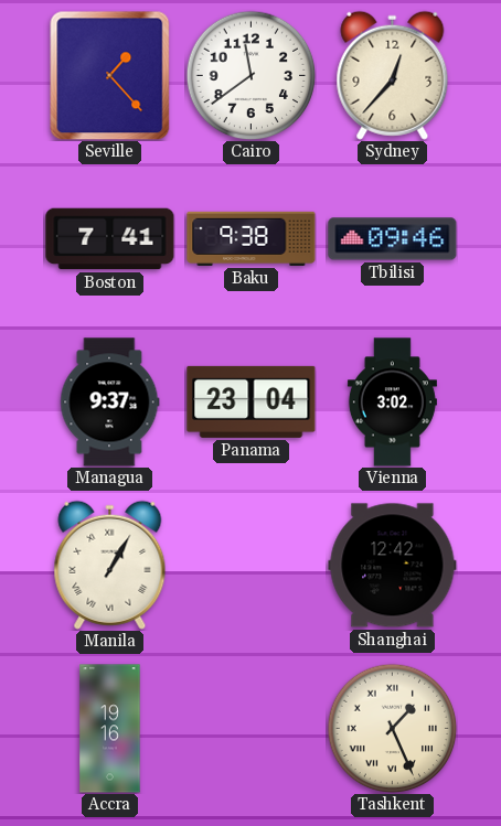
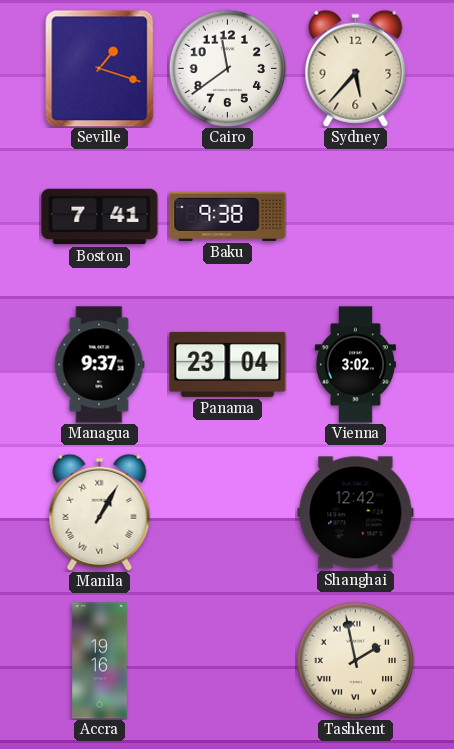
Seville: 1:23 -> 1:18 (100, 68)
Sydney: 12:37 -> 5:37 (356, 68)
Tbilisi: 09:46 -> none (393, 239)
Tashkent: 1:26 -> 1:58 (355, 660)
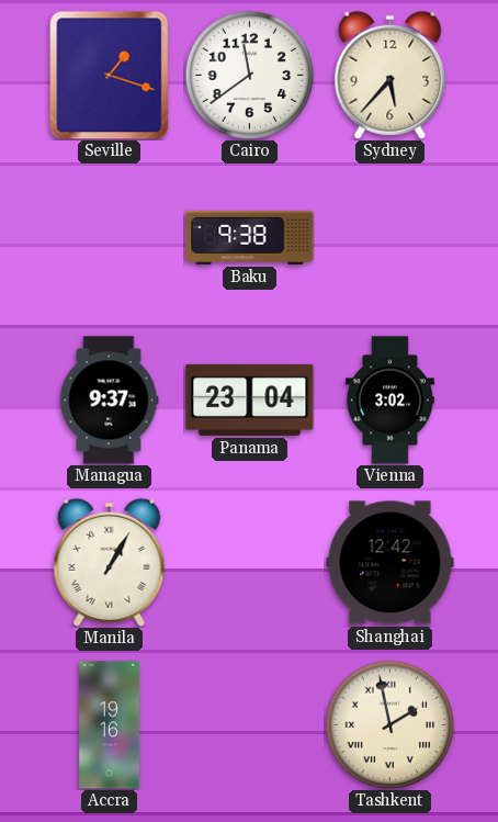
Boston: 7:41 -> none (100, 217)
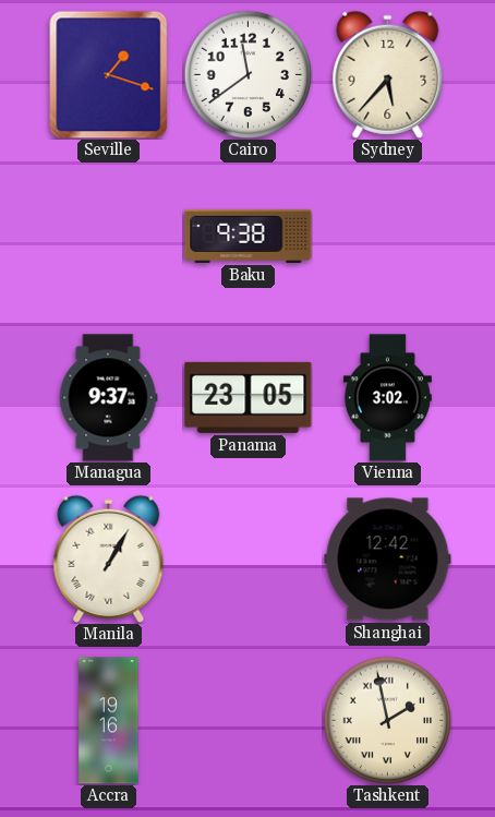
Panama: 23:04 -> 23:05 (249, 397)
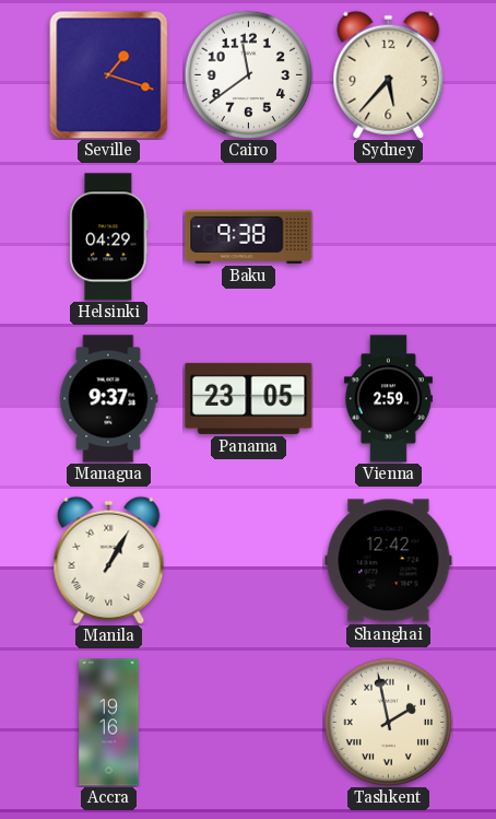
Helsinki: none -> 04:29 (109, 237)
Vienna: 3:02 -> 2:59 (388, 399)
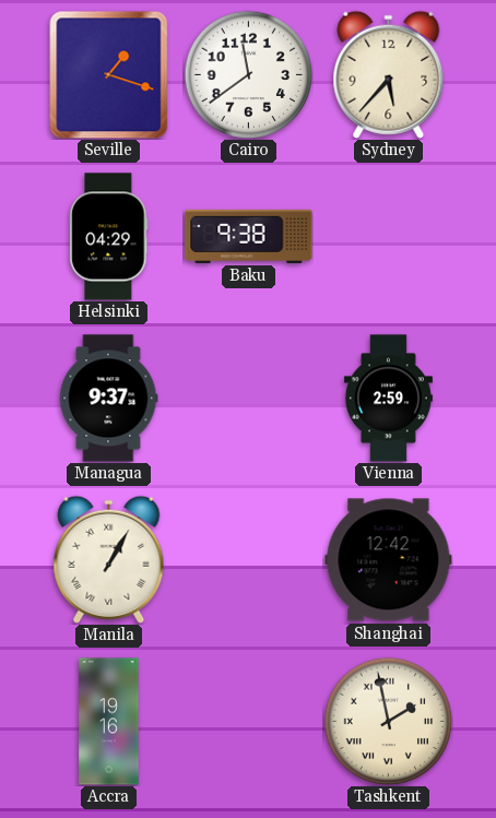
Panama: 23:05 -> none (249, 398)
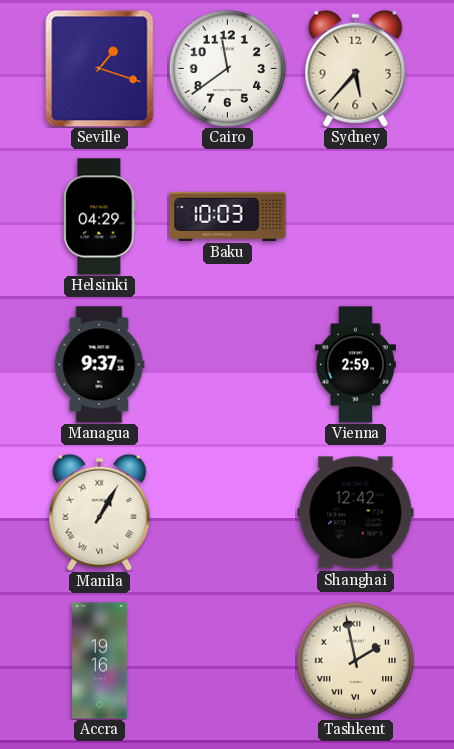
Baku: 9:38 -> 10:03 (228, 216)
